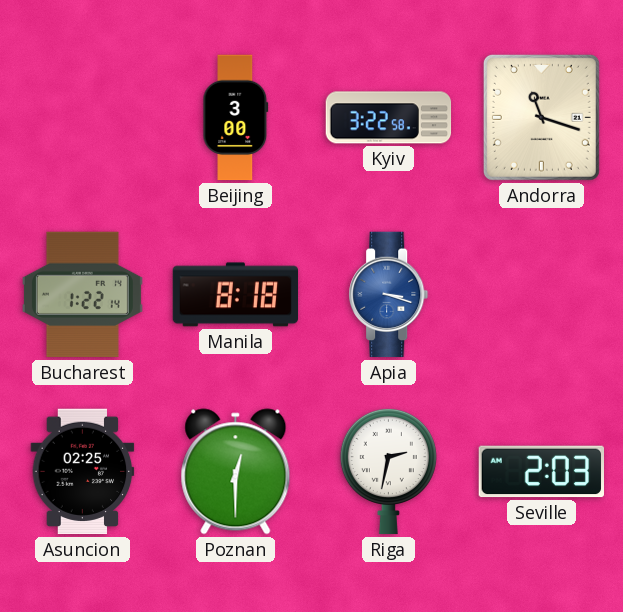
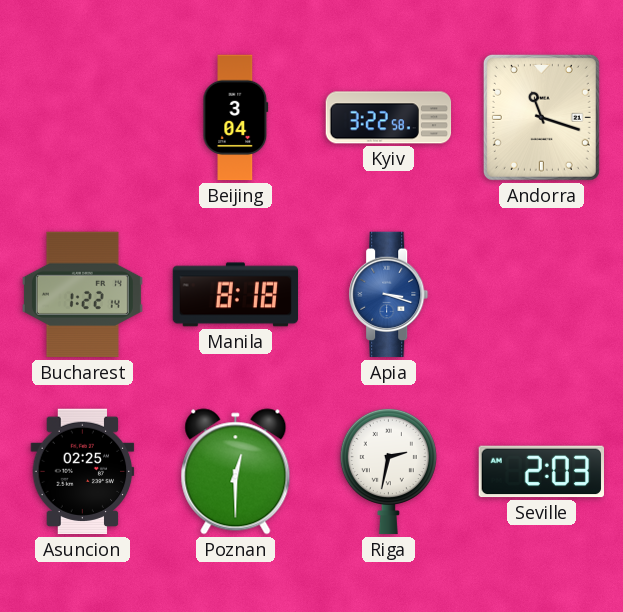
Beijing: 3:00 -> 3:04 (236, 118)
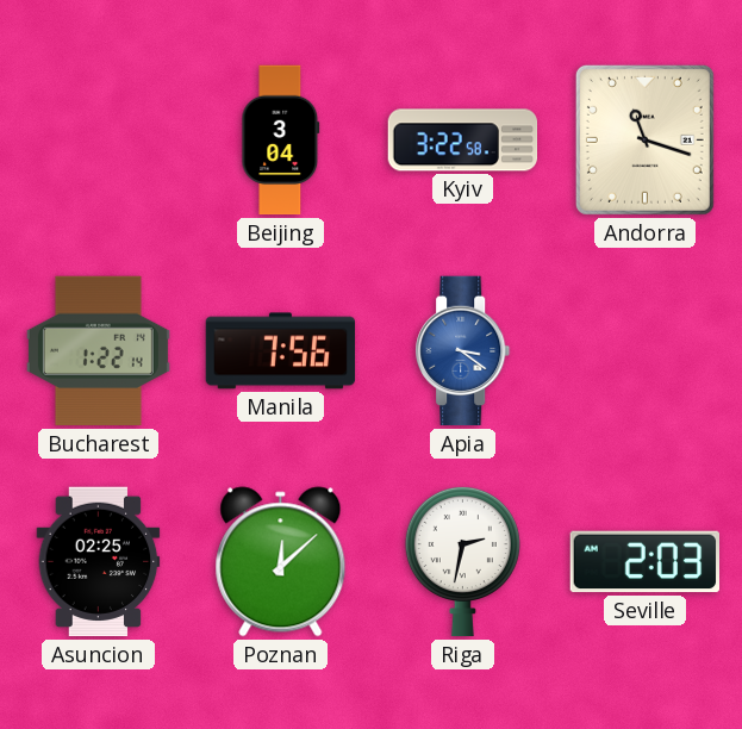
Manila: 8:18 -> 7:56 (281, 351)
Apia: 3:18 -> 3:21 (463, 351)
Poznan: 12:30 -> 12:08 (281, 562)
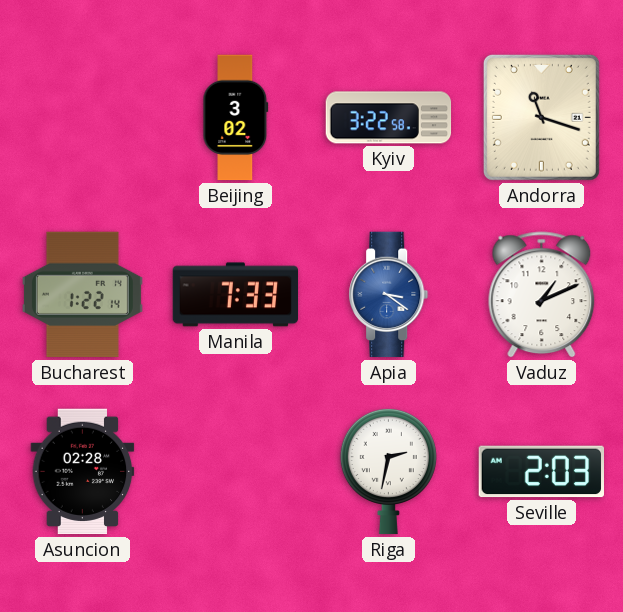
Beijing: 3:04 -> 3:02 (236, 118)
Manila: 7:56 -> 7:33 (236, 295)
Vaduz: none -> 1:11 (542, 295)
Asuncion: 02:25 -> 02:28 (83, 472)
Poznan: 12:08 -> none (281, 562)
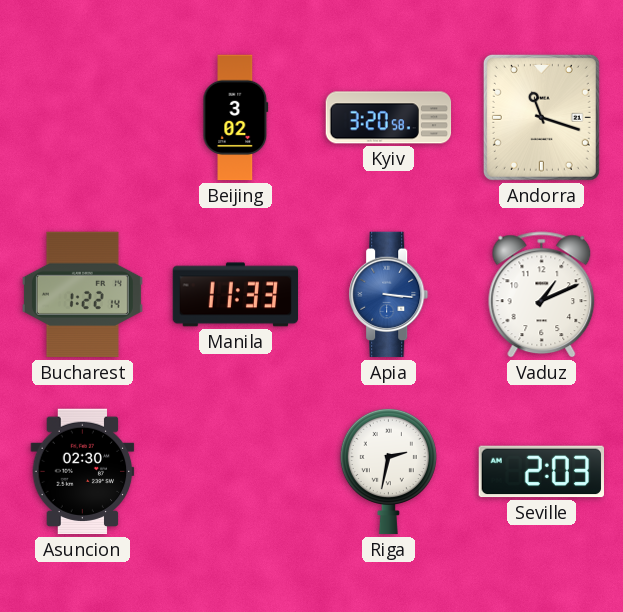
Kyiv: 3:22 -> 3:20 (389, 118)
Manila: 7:33 -> 11:33 (236, 295)
Apia: 3:21 -> 3:16 (389, 295)
Asuncion: 02:28 -> 02:30 (83, 472)
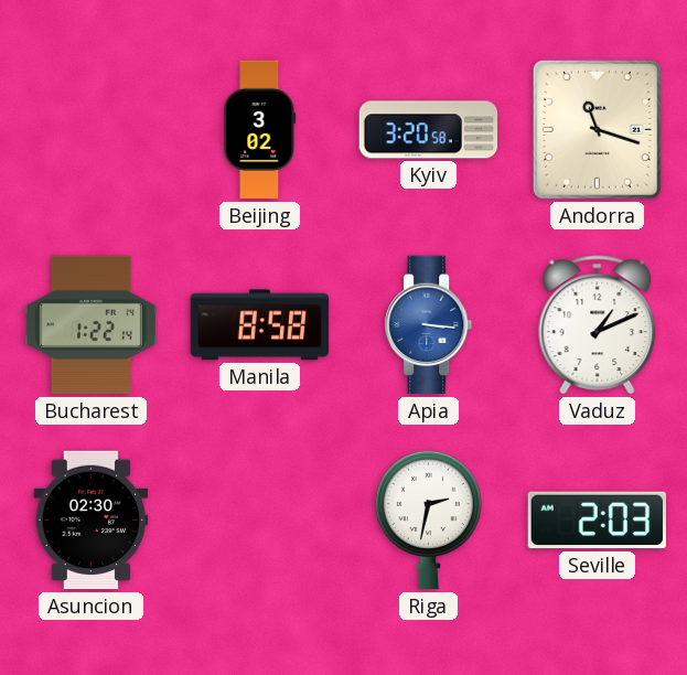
Manila: 11:33 -> 8:58 (260, 325)
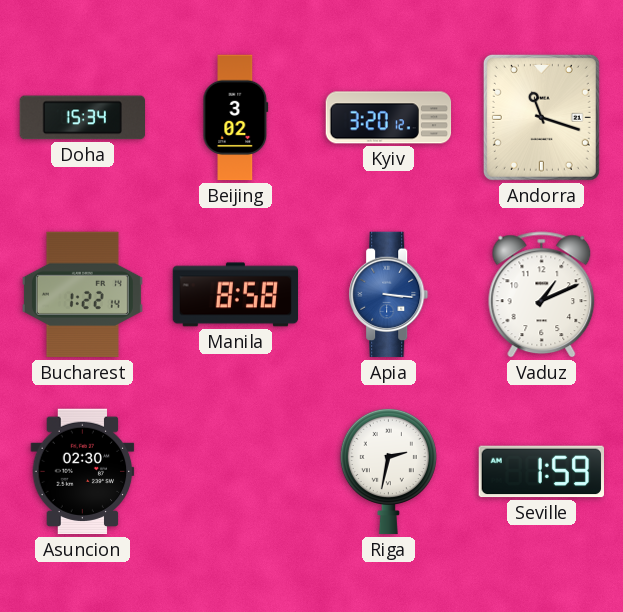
Doha: none -> 15:34 (83, 118)
Kyiv: 3:20:58 -> 3:20:12 (389, 118)
Seville: 2:03 -> 1:59 (541, 472)
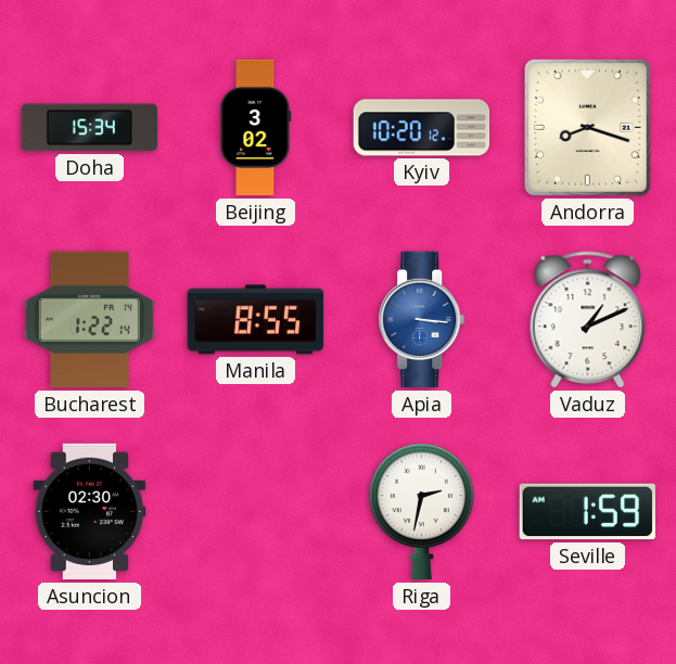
Kyiv: 3:20 -> 10:20 (422, 128)
Andorra: 11:18 -> 8:18 (587, 127)
Manila: 8:58 -> 8:55 (256, 320)
